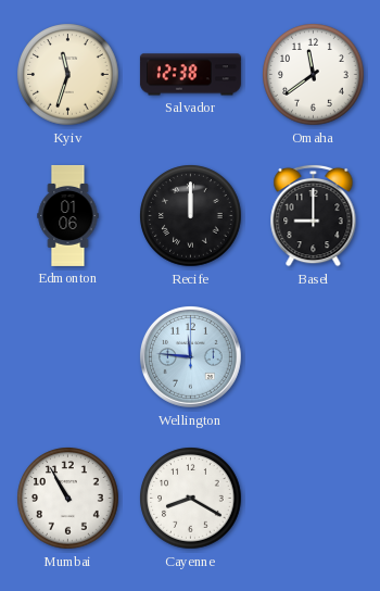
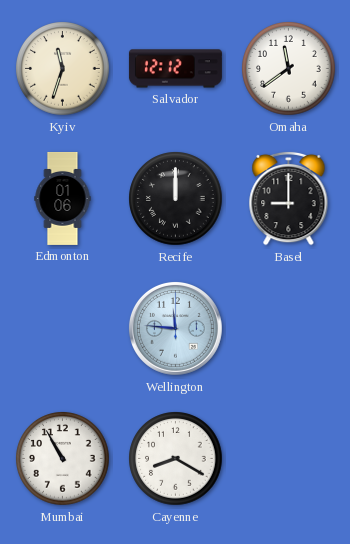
Salvador: 12:38 -> 12:12 (175, 69)
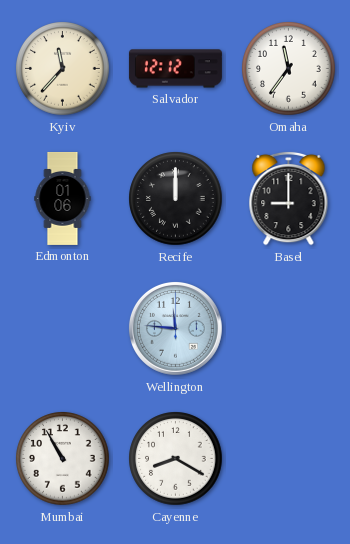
Kyiv: 11:33 -> 11:37 (63, 69)
Omaha: 11:39 -> 11:36 (289, 69)
